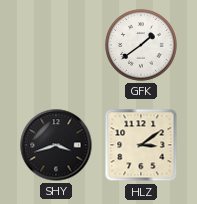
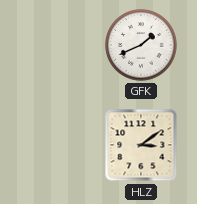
GFK: 1:39 -> 1:41 (141, 45)
SHY: 3:42 -> none (56, 145)
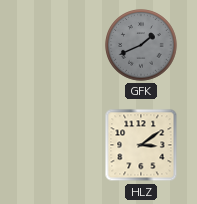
GFK dial: white -> grey (141, 45)
